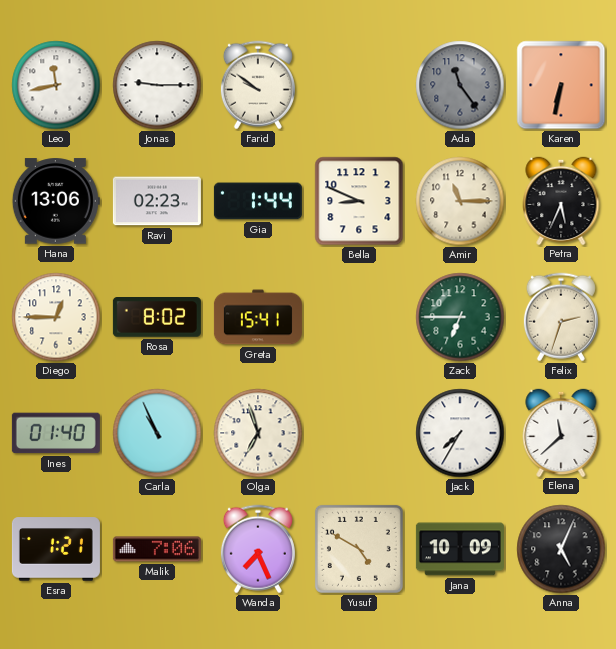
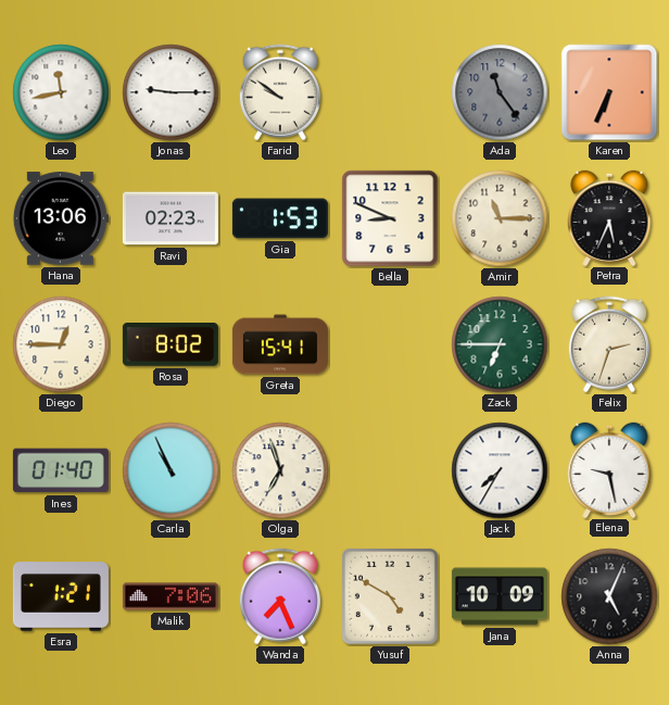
Karen: 6:32 -> 6:34 (609, 92)
Gia: 1:44 -> 1:53 (280, 218)
Elena: 11:38 -> 9:28 (609, 469)
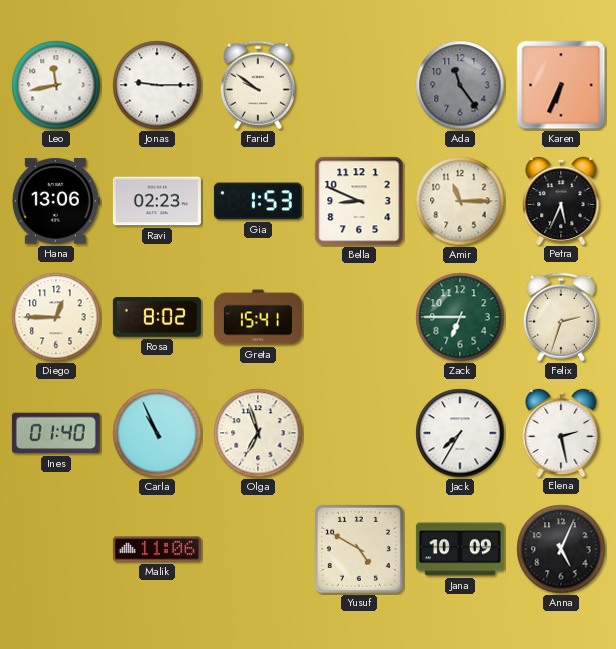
Elena: 9:28 -> 2:28 (561, 432)
Esra: 1:21 -> none (61, 596)
Malik: 7:06 -> 11:06 (157, 549)
Wanda: 7:26 -> none (280, 596)
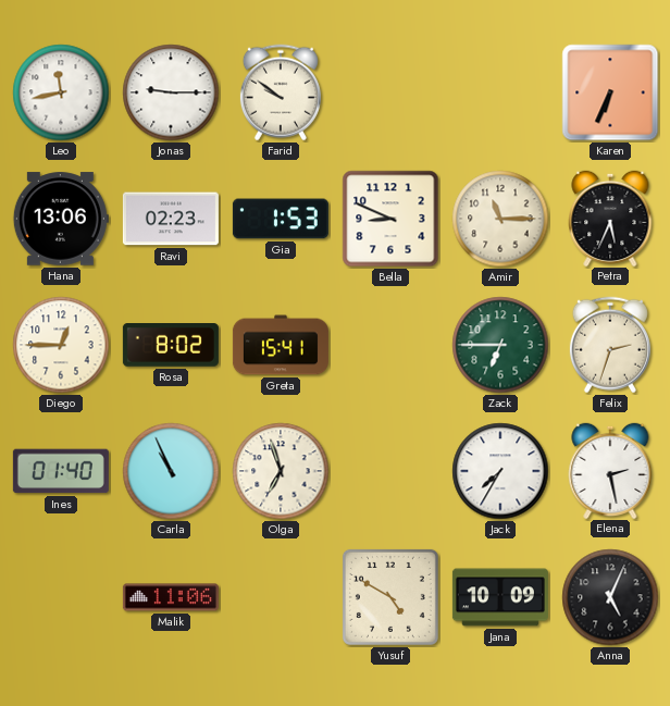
Ada: 11:24 -> none (460, 85)
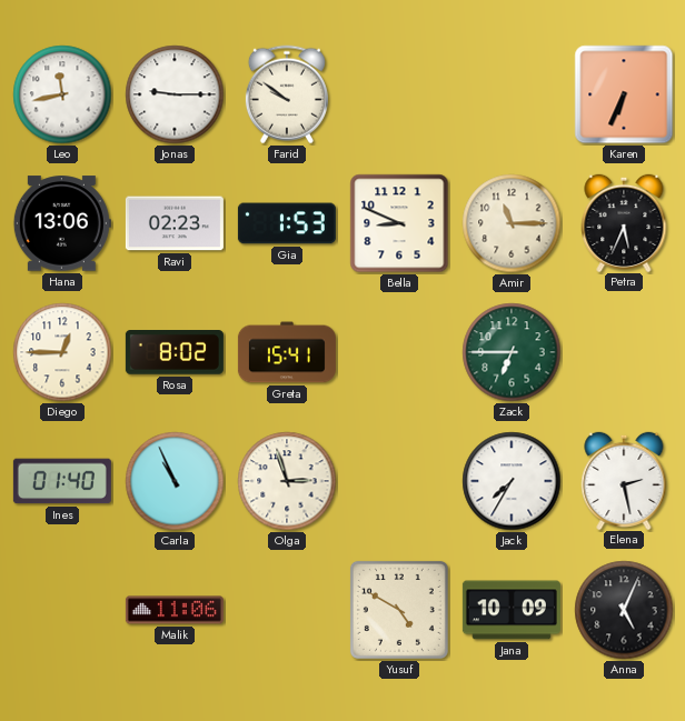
Felix: 2:33 -> none (610, 345)
Olga: 6:57 -> 2:57 (287, 481)
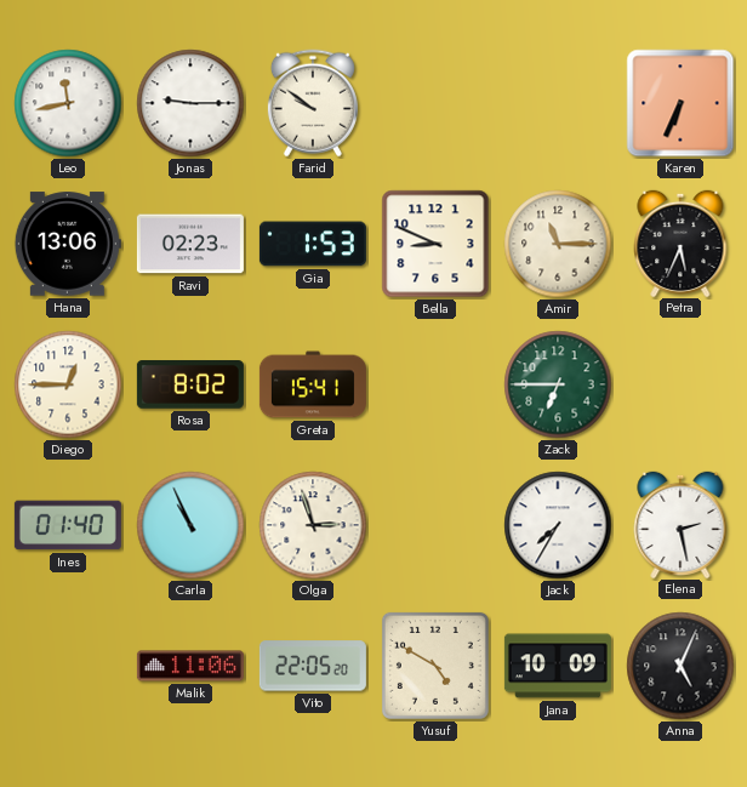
Vito: none -> 22:05 (313, 666)
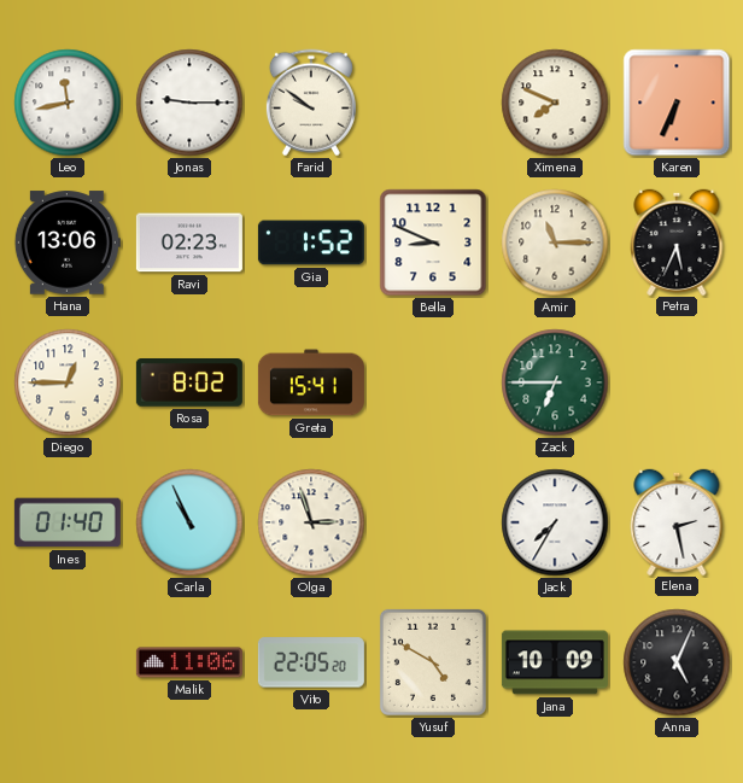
Ximena: none -> 7:49 (555, 103)
Gia: 1:53 -> 1:52 (311, 243)
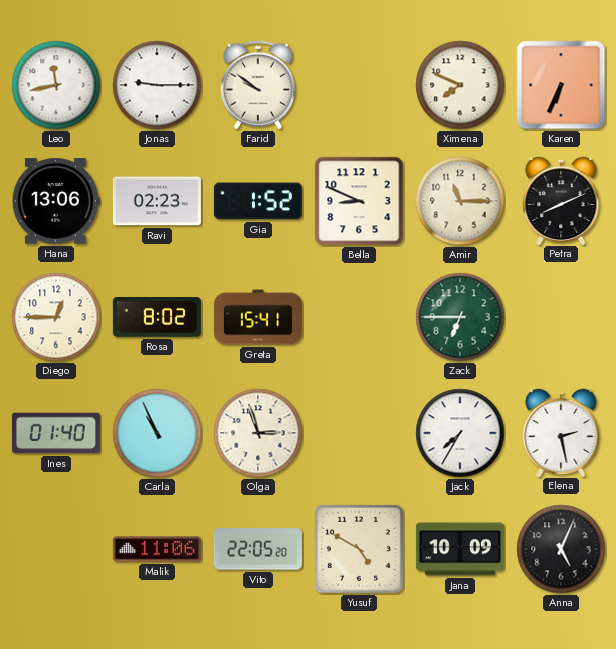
Petra: 5:34 -> 8:11 (561, 200)
